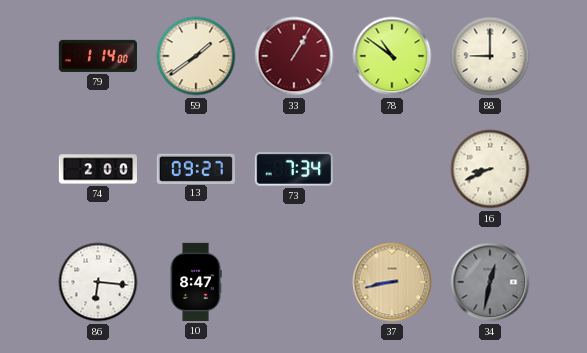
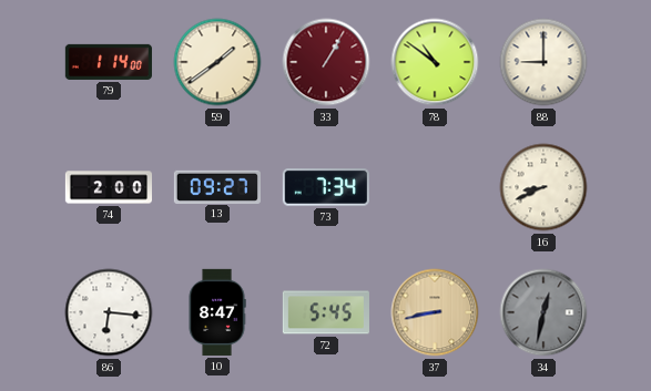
72: none -> 5:45 (326, 312)
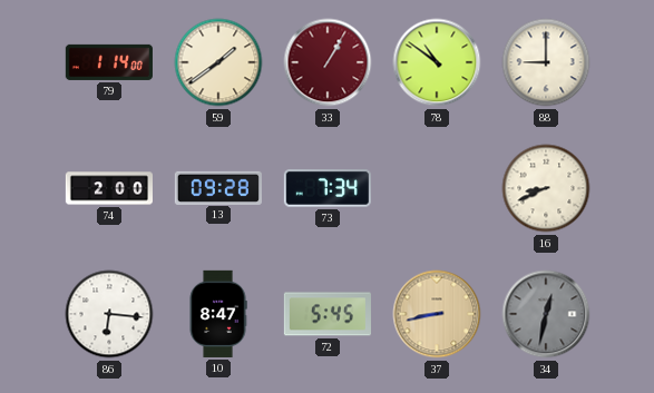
13: 09:27 -> 09:28 (218, 187)
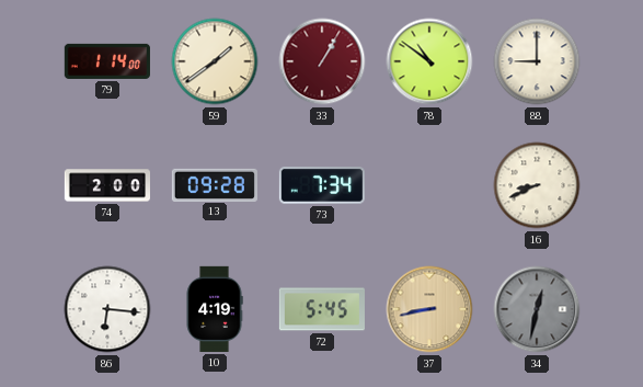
10: 8:47 -> 4:19 (215, 309)
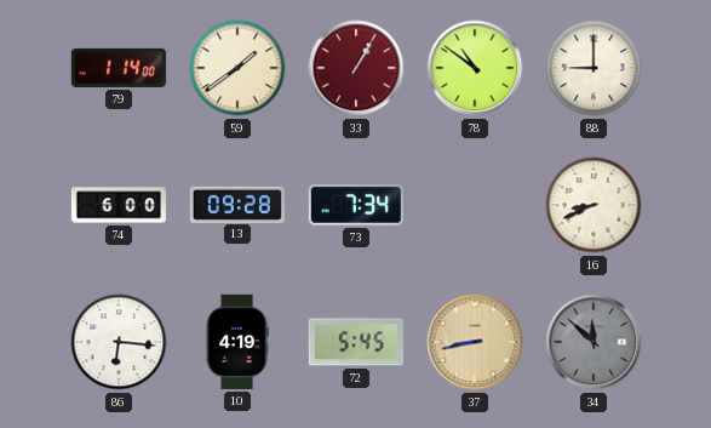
74: 2:00 -> 6:00 (117, 205)
34: 12:32 -> 11:52 (594, 342)
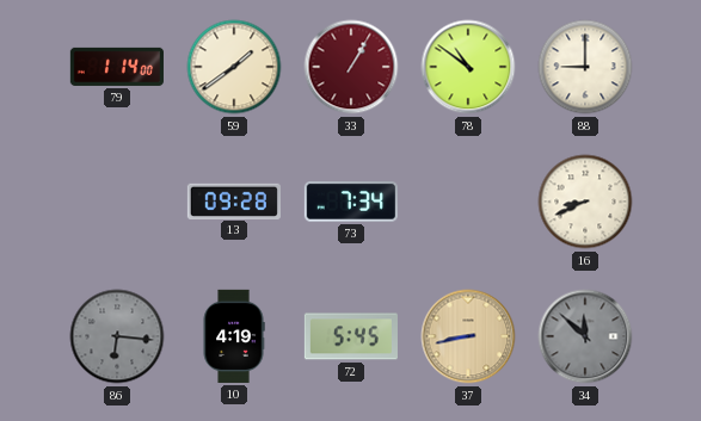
74: 6:00 -> none (117, 205)
86 dial: white -> grey (117, 336)
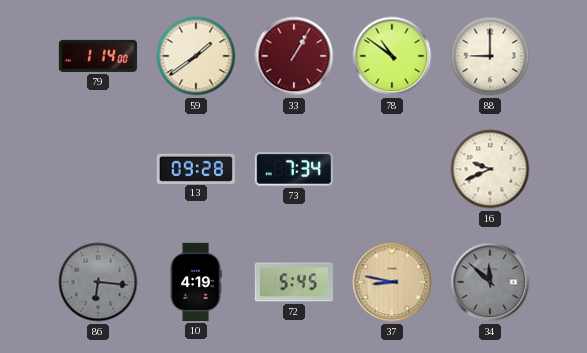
16: 8:41 -> 9:41 (490, 169)
37: 8:43 -> 8:47 (392, 282)
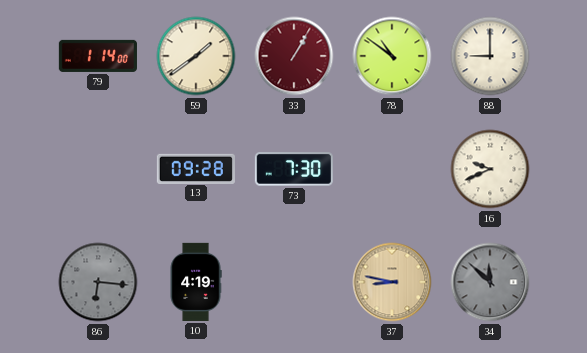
73: 7:34 -> 7:30 (294, 169)
72: 5:45 -> none (294, 282)
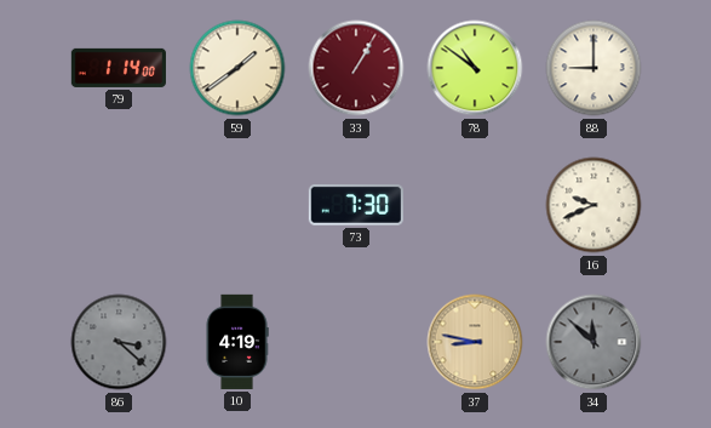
13: 09:28 -> none (196, 168)
86: 6:16 -> 3:22 (119, 342)
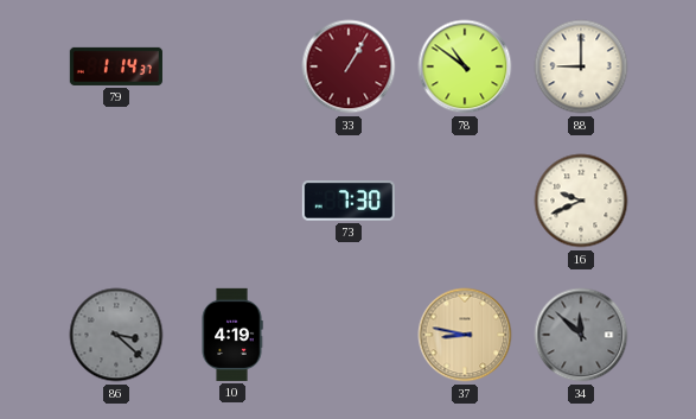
79: 1:14:00 -> 1:14:37 (116, 66)
59: 1:39 -> none (237, 68)
